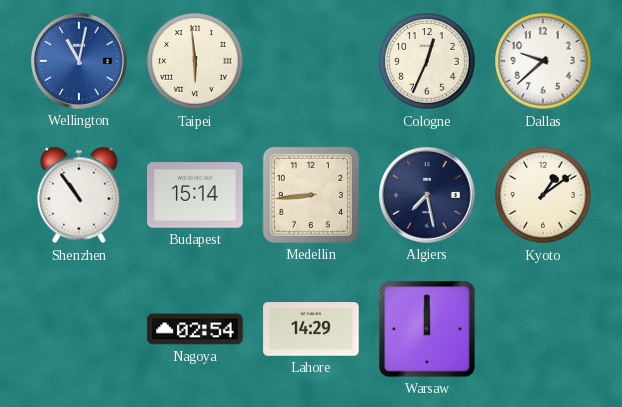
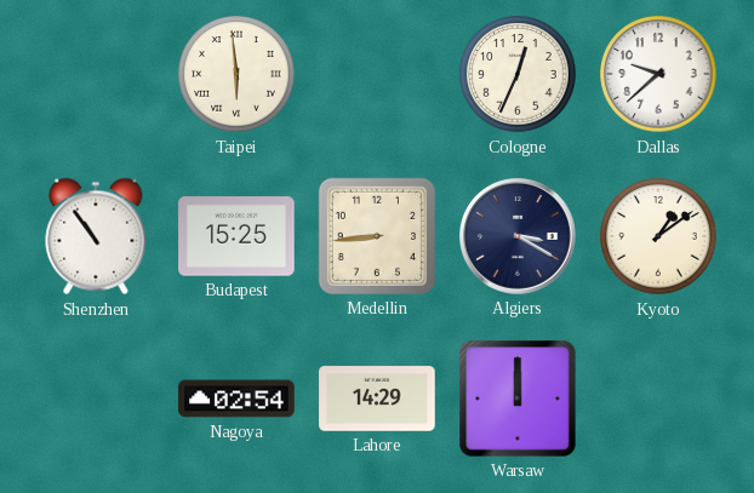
Wellington: 11:02 -> none (80, 62)
Budapest: 15:14 -> 15:25 (236, 236)
Algiers: 7:28 -> 3:20 (519, 237)
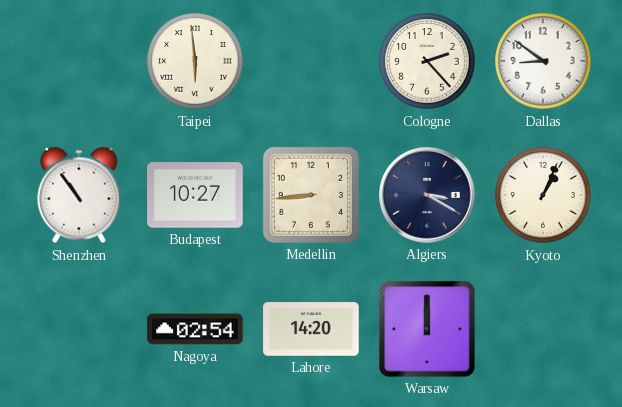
Cologne: 12:34 -> 2:23 (427, 61)
Dallas: 9:38 -> 8:51 (543, 61)
Budapest: 15:25 -> 10:27 (195, 195)
Kyoto: 1:09 -> 1:04 (543, 195)
Lahore: 14:29 -> 14:20 (311, 329)
